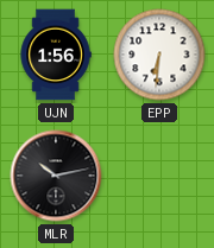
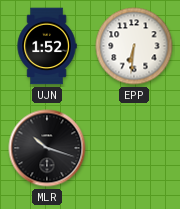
UJN: 1:56 -> 1:52 (47, 46)
MLR: 10:13 -> 10:18 (47, 148)
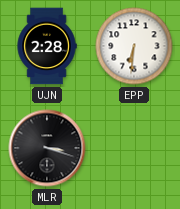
UJN: 1:52 -> 2:28 (47, 46)
MLR: 10:18 -> 3:18 (47, 148)
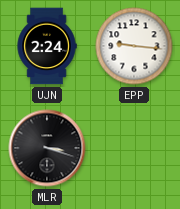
UJN: 2:28 -> 2:24 (47, 46)
EPP: 6:31 -> 9:16 (134, 46)
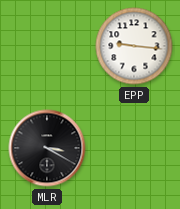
UJN: 2:24 -> none (47, 46)
MLR: 3:18 -> 3:20 (47, 148)
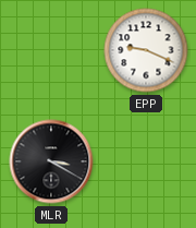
EPP: 9:16 -> 9:19 (146, 50)
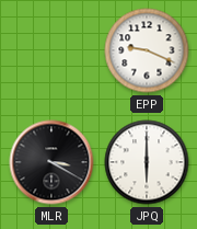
JPQ: none -> 6:00 (147, 162)
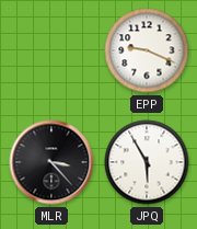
MLR: 3:20 -> 3:23 (51, 162)
JPQ: 6:00 -> 5:55 (147, 162)
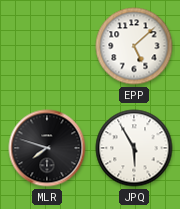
EPP: 9:19 -> 5:08 (134, 46)
MLR: 3:23 -> 7:48 (47, 148)
